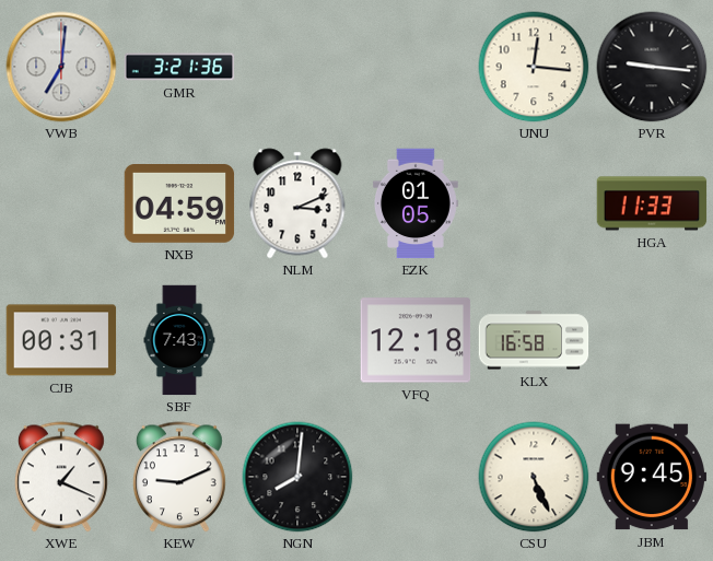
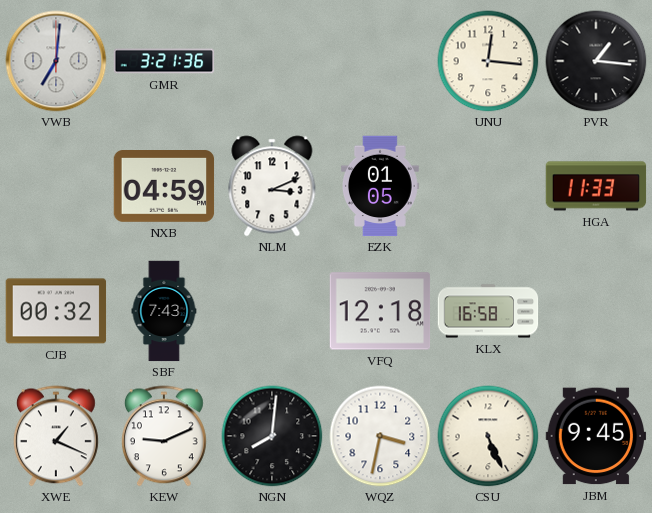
PVR: 9:16 -> 1:16 (596, 61)
CJB: 00:31 -> 00:32 (56, 311)
WQZ: none -> 3:32 (380, 436)
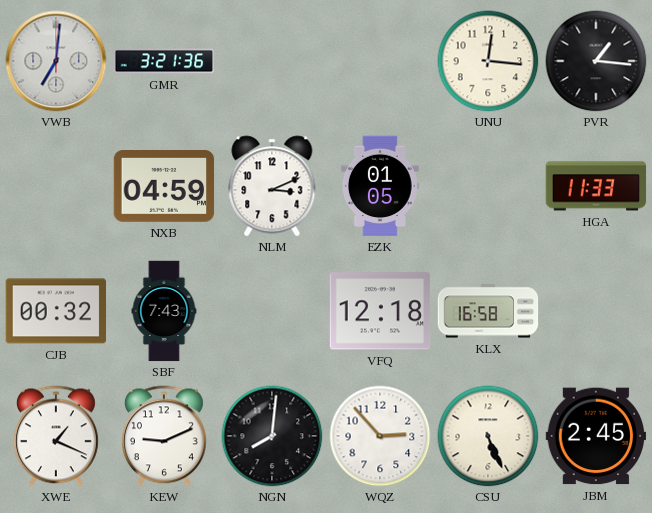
WQZ: 3:32 -> 2:53 (380, 436)
JBM: 9:45 -> 2:45 (596, 436)
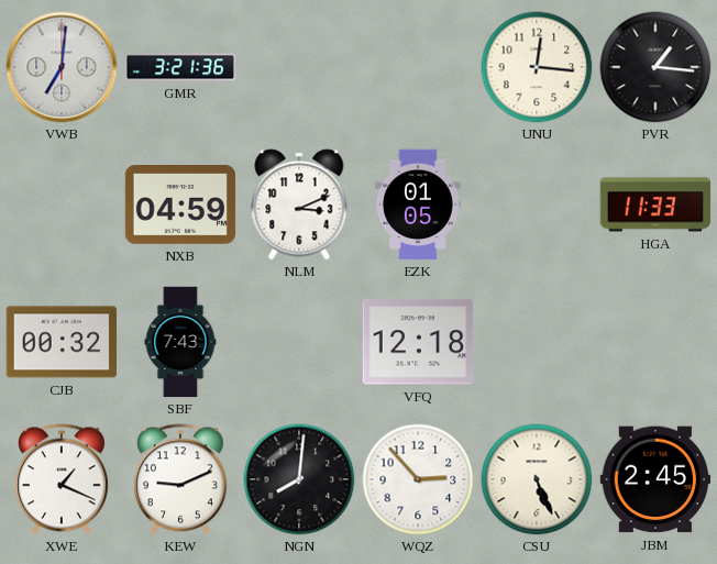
KLX: 16:58 -> none (488, 311)
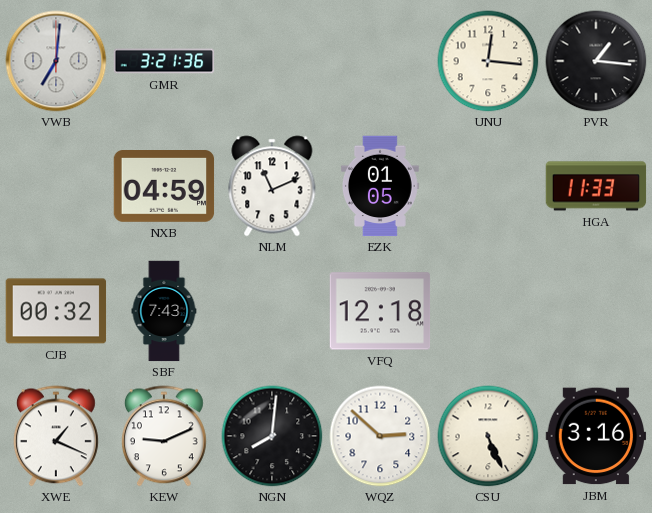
NLM: 3:11 -> 11:11 (272, 186)
WQZ: 2:53 -> 2:52 (380, 436)
JBM: 2:45 -> 3:16 (596, 436)
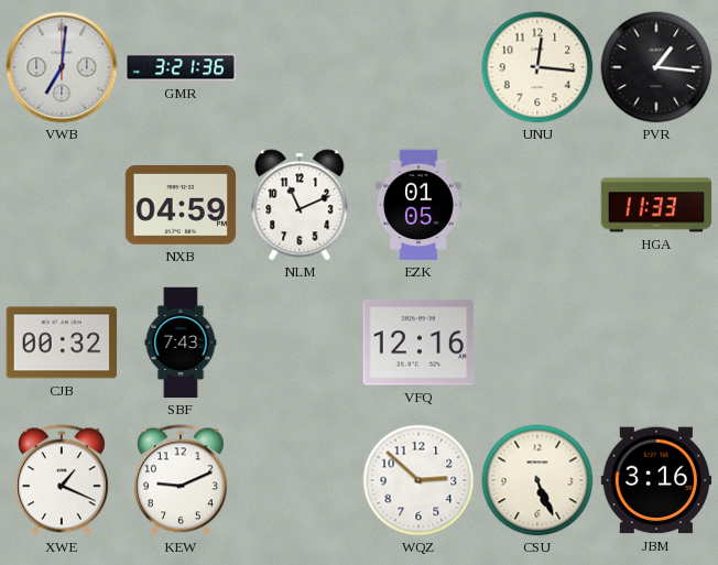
VFQ: 12:18 -> 12:16 (418, 343)
NGN: 8:01 -> none (272, 436)
